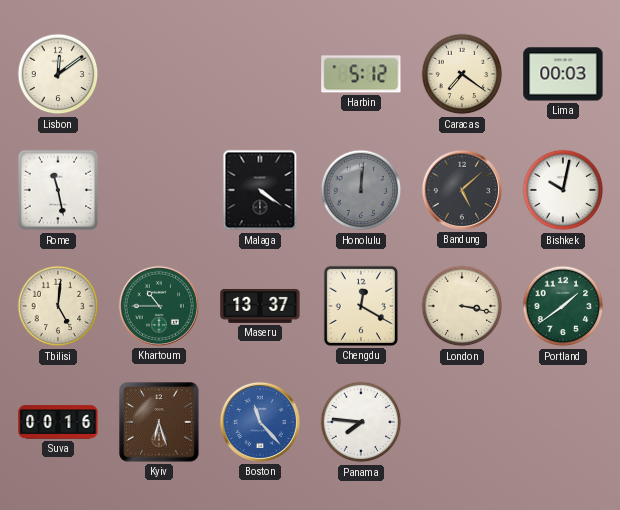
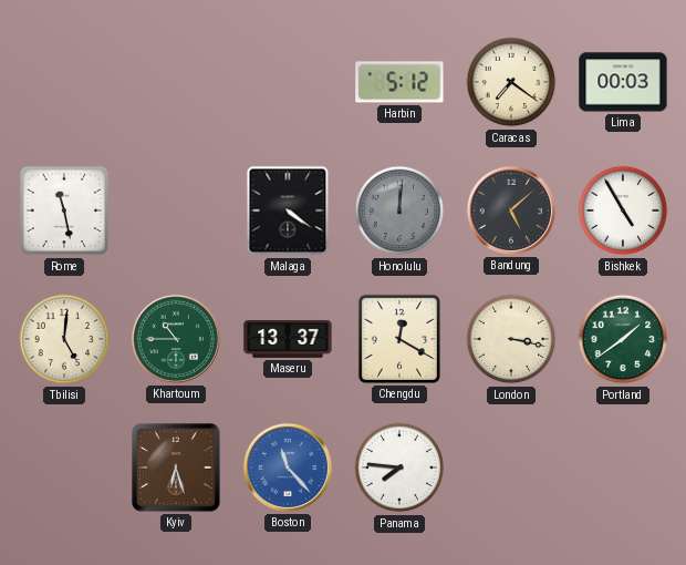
Lisbon: 12:09 -> none (58, 74)
Bishkek: 10:02 -> 4:55 (623, 210)
Suva: 00:16 -> none (58, 422)
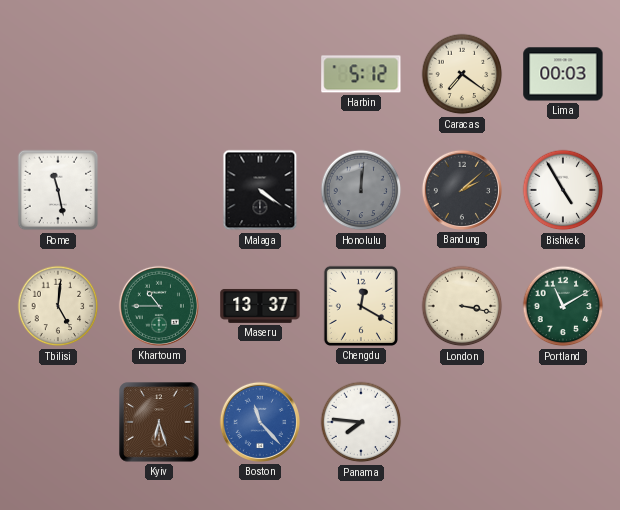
Bandung: 5:08 -> 2:08 (462, 190)
Portland: 1:39 -> 11:10 (563, 306)
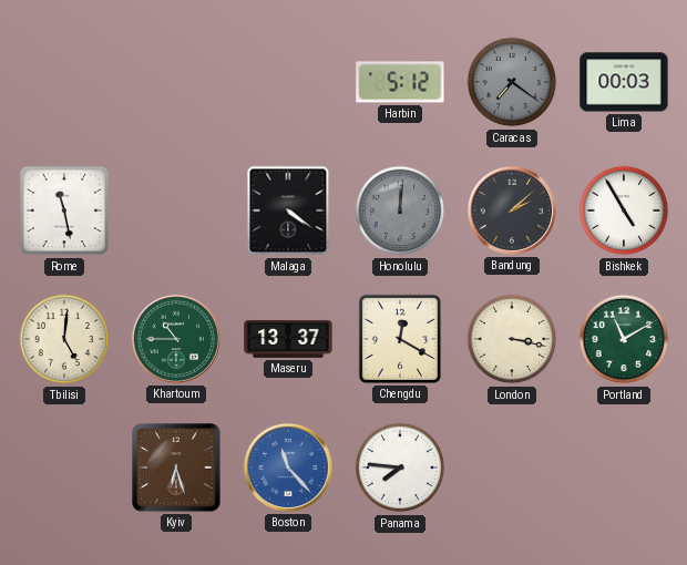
Caracas dial: cream -> grey (512, 82)
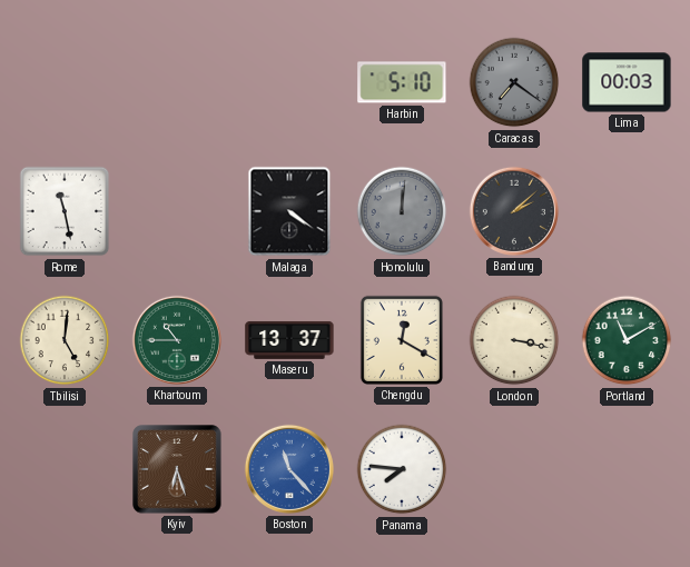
Harbin: 5:12 -> 5:10 (402, 82)
Bishkek: 4:55 -> none (624, 210)
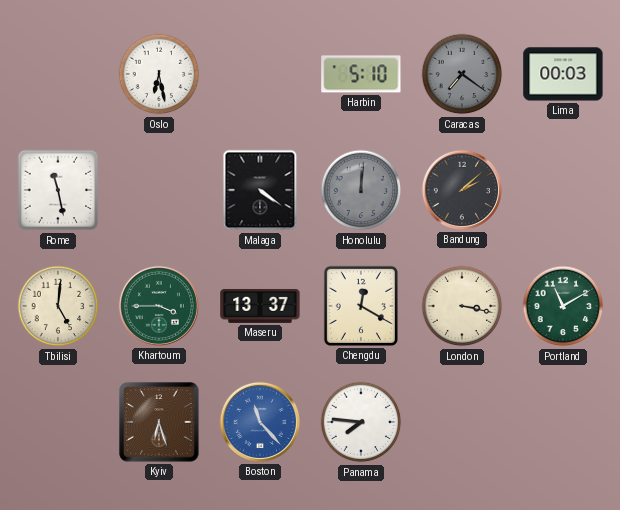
Oslo: none -> 6:28 (159, 74)
Khartoum: 10:45 -> 3:45 (159, 306)
